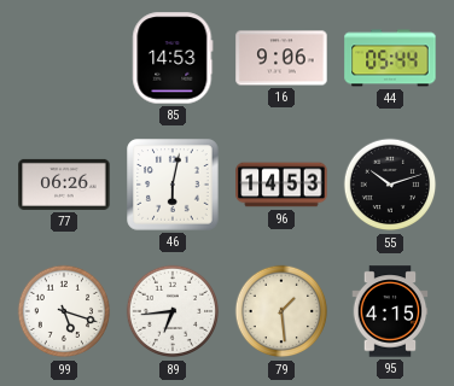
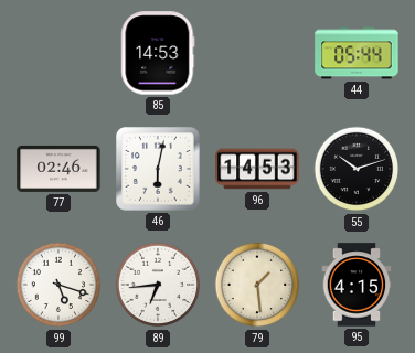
16: 9:06 -> none (281, 58)
77: 06:26 -> 02:46 (58, 169)
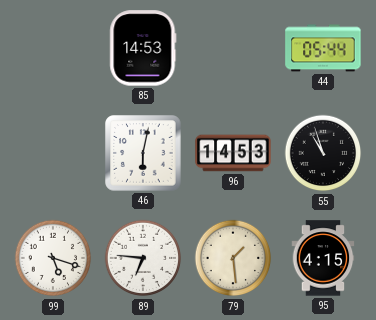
77: 02:46 -> none (58, 169)
55: 10:12 -> 10:57 (323, 153)
89: 6:44 -> 6:46 (143, 258)
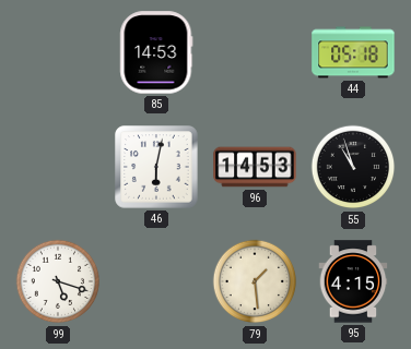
44: 05:44 -> 05:18 (353, 52)
89: 6:46 -> none (143, 258)
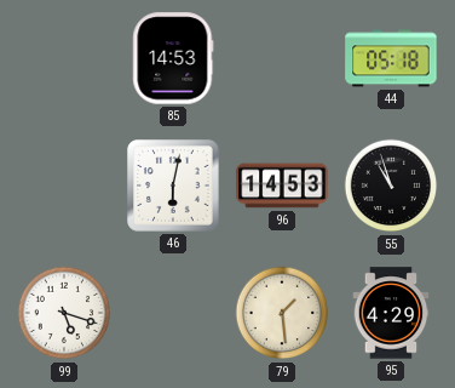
95: 4:15 -> 4:29 (391, 313)
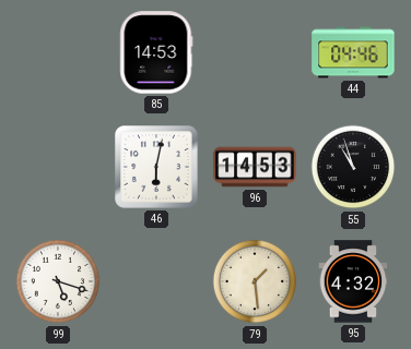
44: 05:18 -> 04:46 (353, 52)
95: 4:29 -> 4:32 (353, 281)
